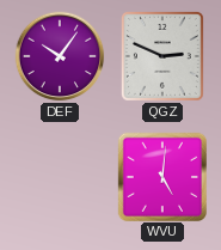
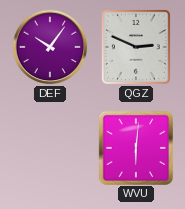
WVU: 5:01 -> 6:01 (135, 147)
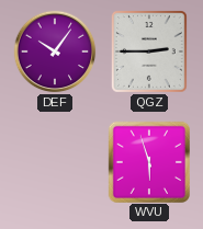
QGZ: 2:49 -> 2:45 (149, 53)
WVU: 6:01 -> 5:57 (148, 161)
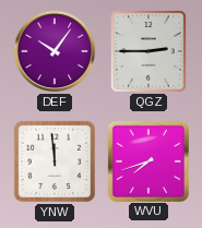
YNW: none -> 11:59 (55, 161)
WVU: 5:57 -> 7:42 (147, 160)
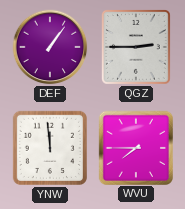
DEF: 10:06 -> 1:06 (50, 47)
WVU: 7:42 -> 7:45 (135, 147)
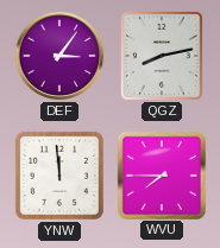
DEF: 1:06 -> 3:06 (59, 56)
QGZ: 2:45 -> 8:13 (162, 57)
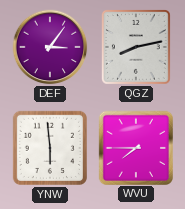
YNW: 11:59 -> 5:59 (50, 148)
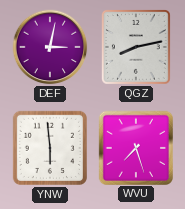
DEF: 3:06 -> 3:02 (50, 47)
WVU: 7:45 -> 7:27 (135, 147)
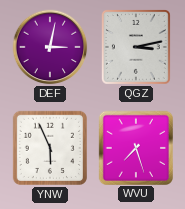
QGZ: 8:13 -> 3:13 (136, 48)
YNW: 5:59 -> 5:56 (50, 148)
